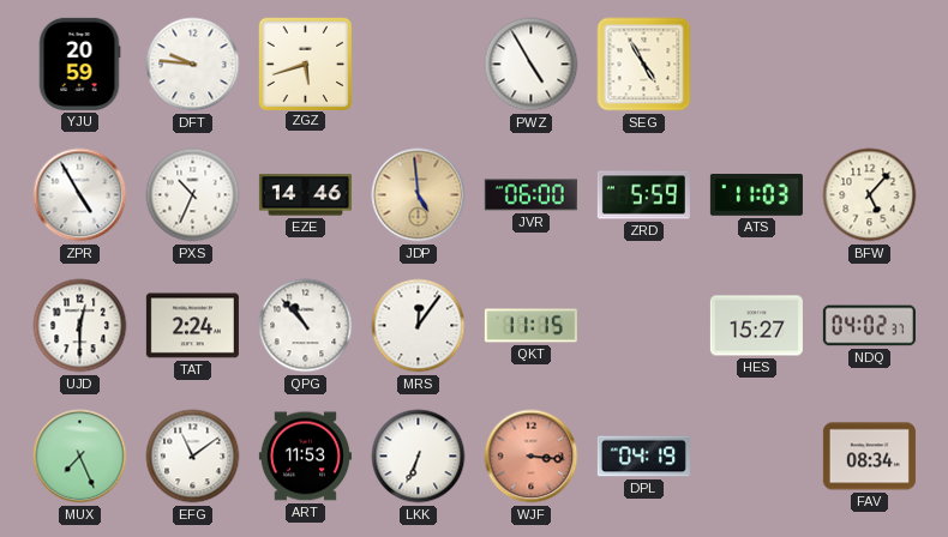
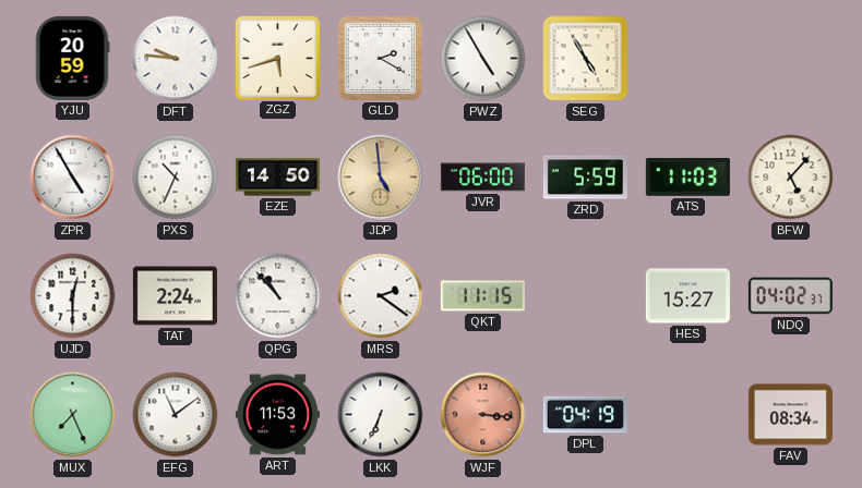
GLD: none -> 2:20 (380, 58)
EZE: 14:46 -> 14:50 (277, 178)
MRS: 12:06 -> 2:21 (381, 296)
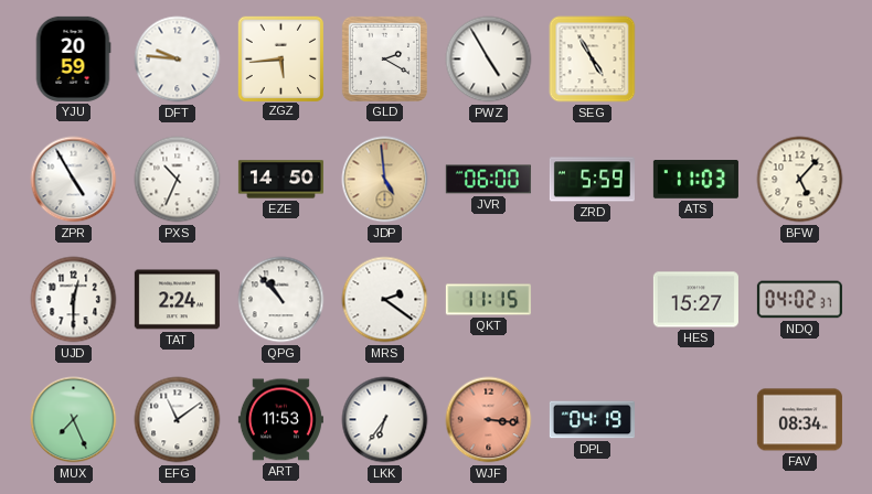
ZGZ: 5:42 -> 5:44 (280, 58)
LKK: 6:34 -> 6:36 (385, 420)
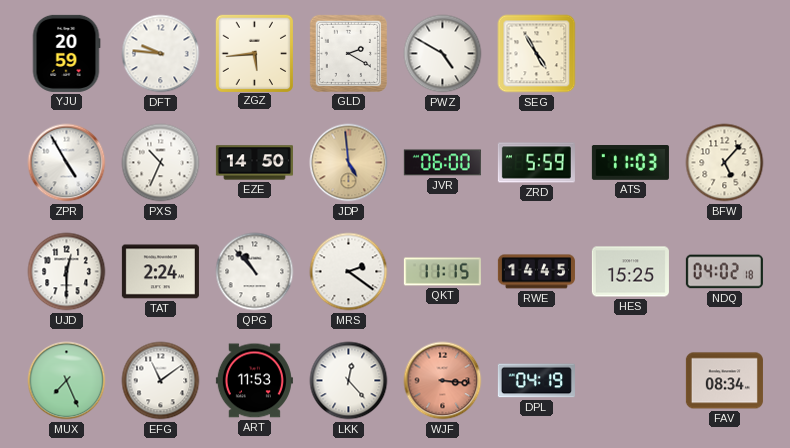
PWZ: 4:55 -> 4:50 (443, 54)
RWE: none -> 14:45 (536, 272)
HES: 15:27 -> 15:25 (630, 272)
NDQ: 04:02:37 -> 04:02:18 (724, 272)
LKK: 6:36 -> 12:23 (349, 381)
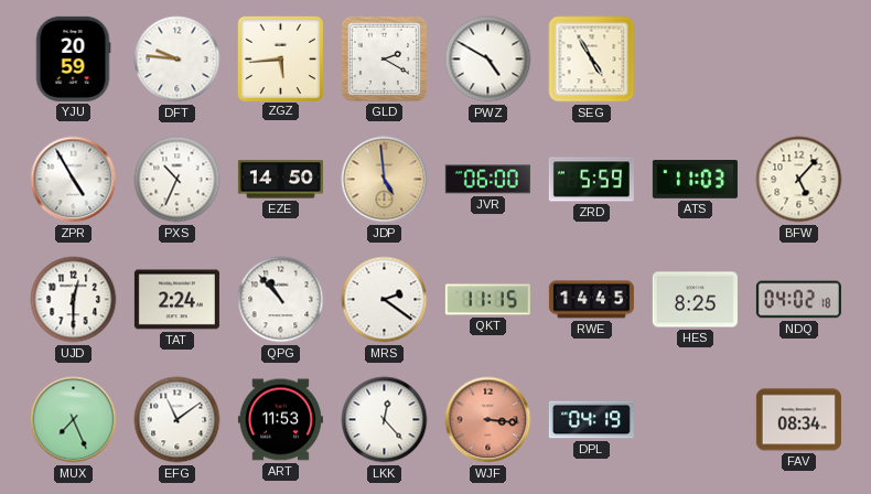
HES: 15:25 -> 8:25 (695, 300)
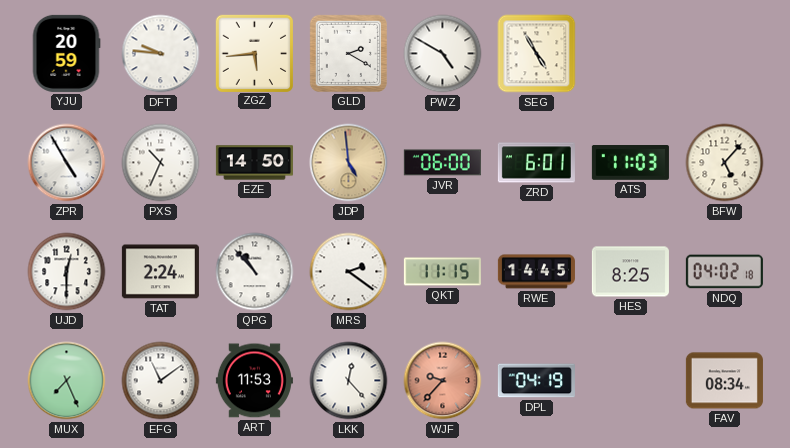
ZRD: 5:59 -> 6:01 (536, 163)
WJF: 3:16 -> 9:37 (443, 381)
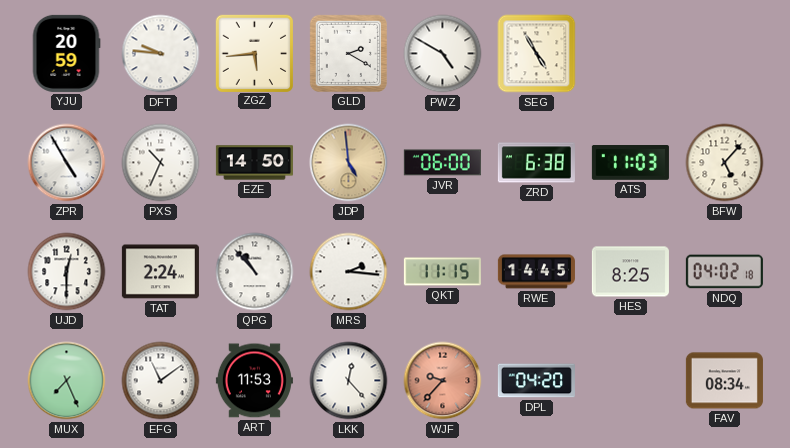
ZRD: 6:01 -> 6:38 (536, 163)
MRS: 2:21 -> 2:16 (349, 272)
DPL: 04:19 -> 04:20 (536, 381)
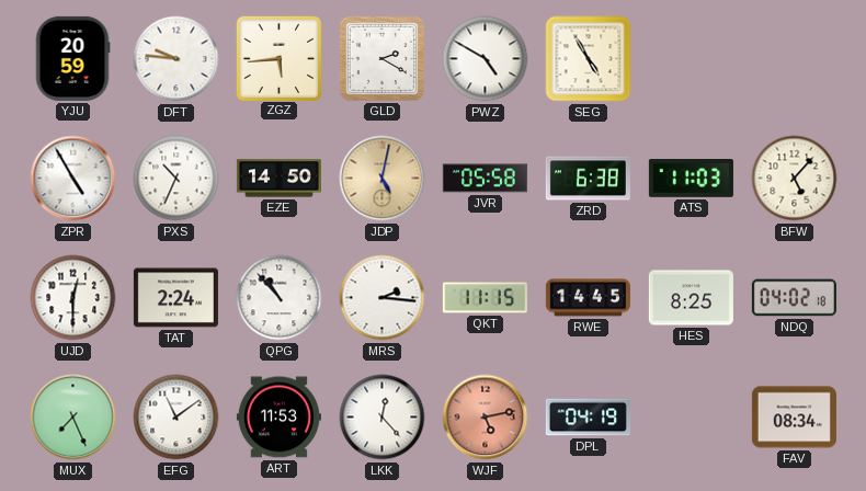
JDP: 4:59 -> 5:02 (383, 179)
JVR: 06:00 -> 05:58 (485, 179)
WJF: 9:37 -> 5:13 (486, 418)
DPL: 04:20 -> 04:19 (588, 418)
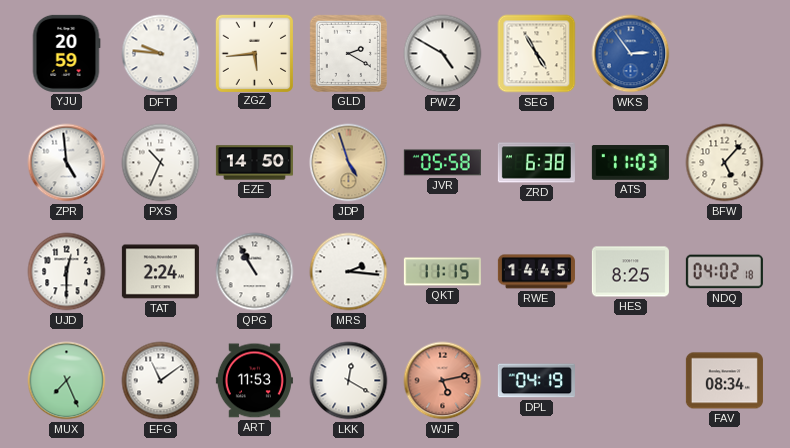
WKS: none -> 2:54 (631, 54)
ZPR: 4:55 -> 4:59 (67, 163)
JDP: 5:02 -> 4:57 (349, 163)
QPG: 10:53 -> 10:55 (255, 272)
LKK: 12:23 -> 12:20 (349, 381)
